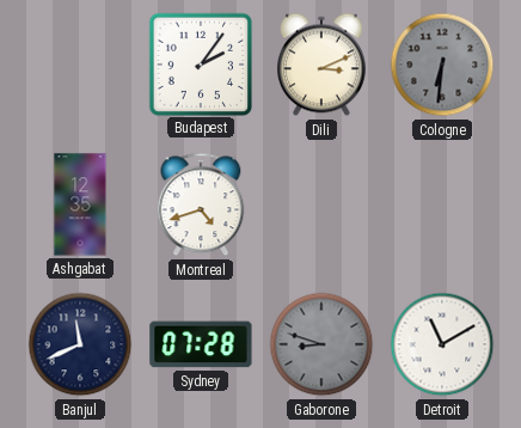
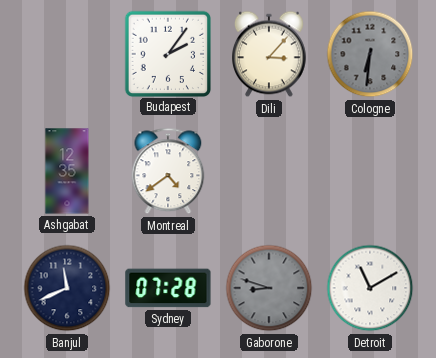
Dili: 3:11 -> 3:07 (270, 54)
Montreal: 4:42 -> 4:39 (168, 171)
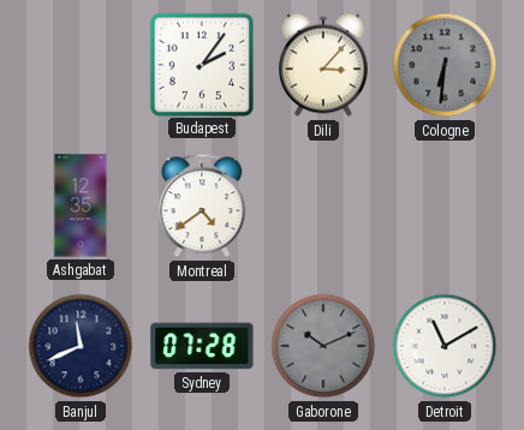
Gaborone: 8:48 -> 10:11 (323, 346)
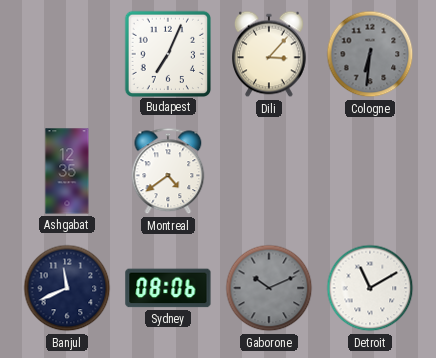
Budapest: 2:06 -> 7:04 (167, 53)
Sydney: 07:28 -> 08:06 (168, 288)
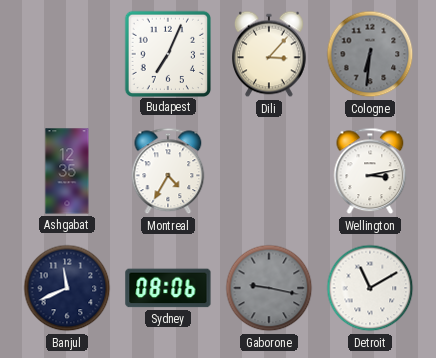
Montreal: 4:39 -> 4:35 (168, 171)
Wellington: none -> 3:13 (370, 171)
Gaborone: 10:11 -> 9:17 (269, 288)
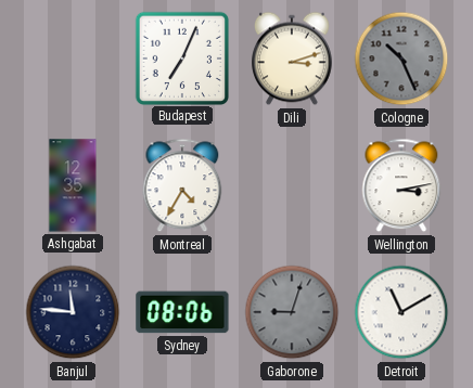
Dili: 3:07 -> 3:12 (293, 59)
Cologne: 6:31 -> 10:26 (401, 59)
Banjul: 11:41 -> 11:46 (73, 312)
Gaborone: 9:17 -> 9:03 (292, 312)
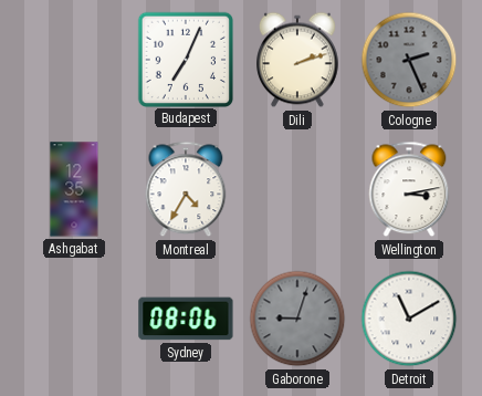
Dili: 3:12 -> 2:12 (298, 60)
Cologne: 10:26 -> 2:26 (409, 60)
Banjul: 11:46 -> none (73, 312)
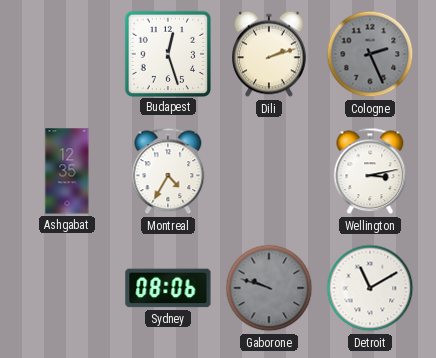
Budapest: 7:04 -> 12:27 (167, 53)
Gaborone: 9:03 -> 9:48 (269, 288)
